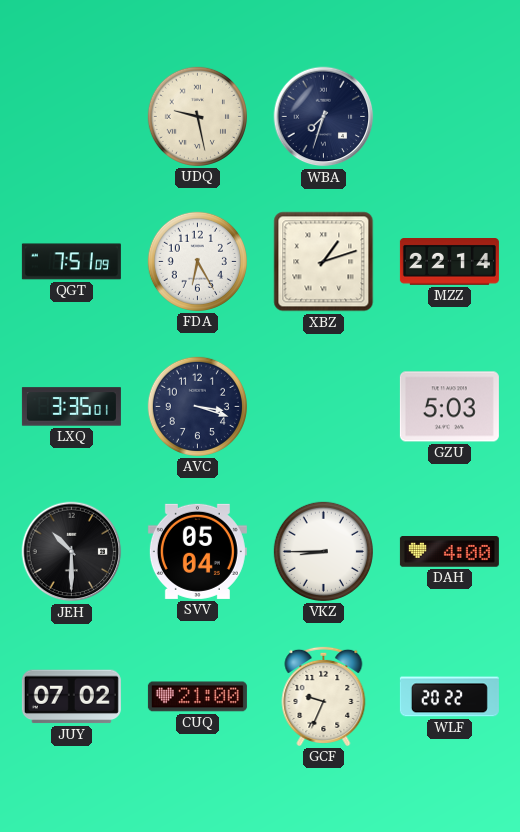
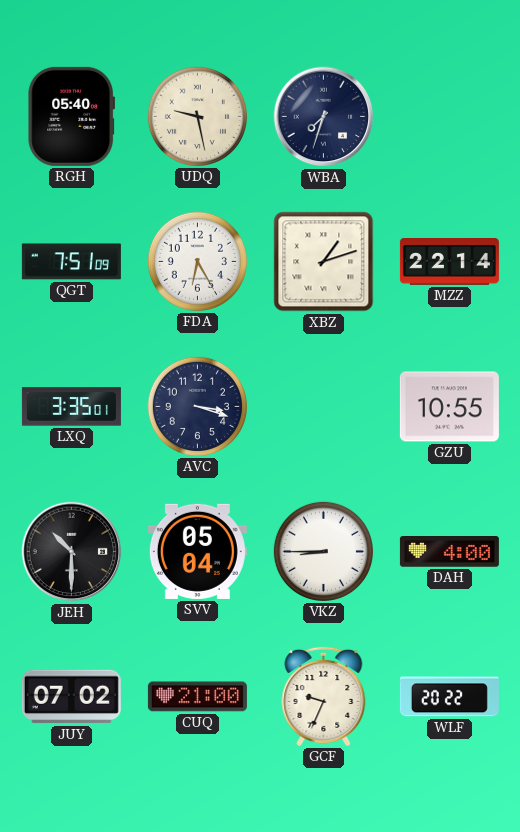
RGH: none -> 05:40 (71, 116)
GZU: 5:03 -> 10:55 (449, 407)
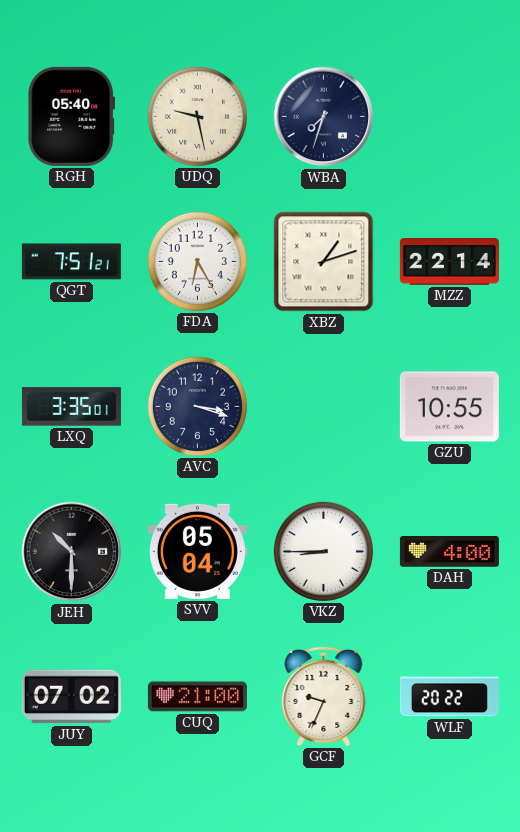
QGT: 7:51:09 -> 7:51:21 (71, 262)
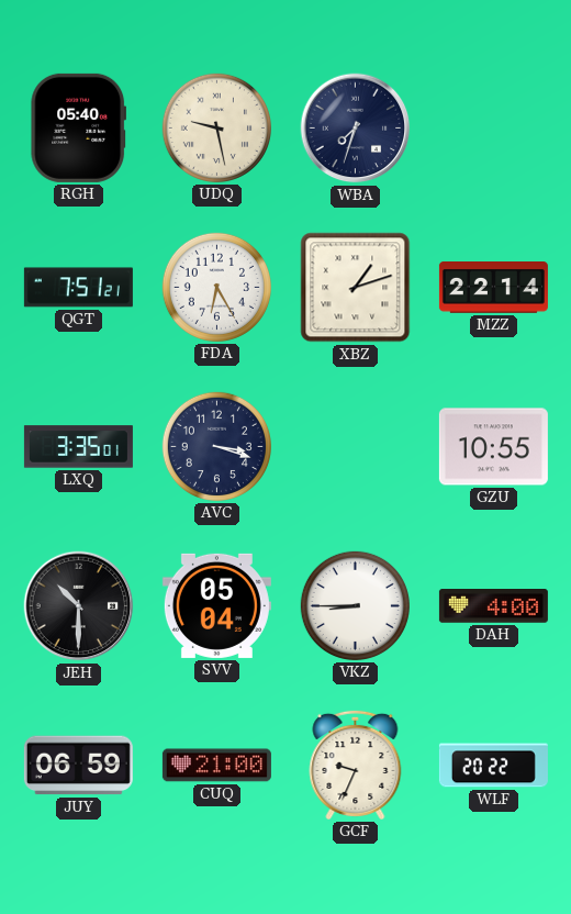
JUY: 07:02 -> 06:59 (78, 766)
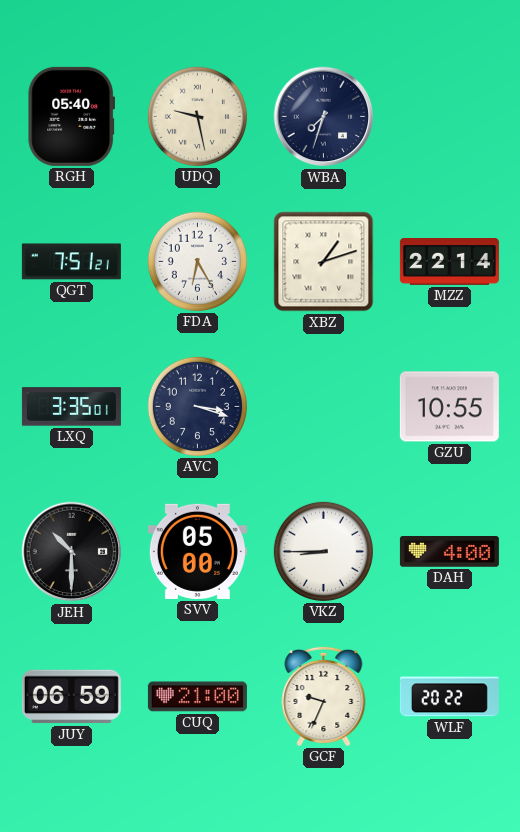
SVV: 05:04 -> 05:00 (197, 551)
